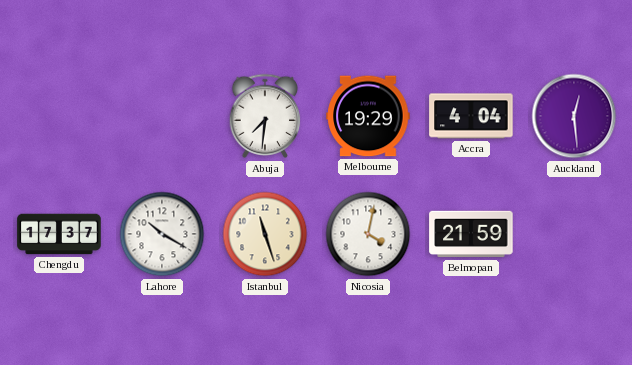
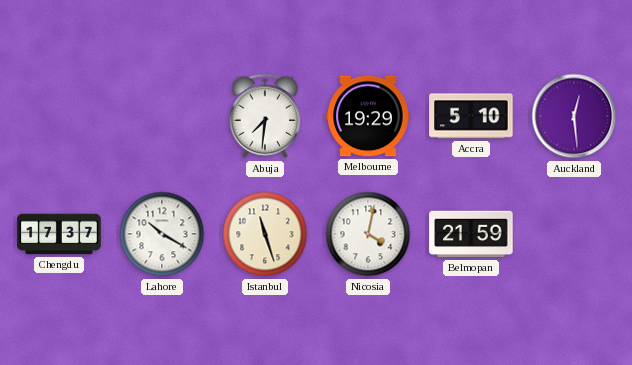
Accra: 4:04 -> 5:10 (471, 116)
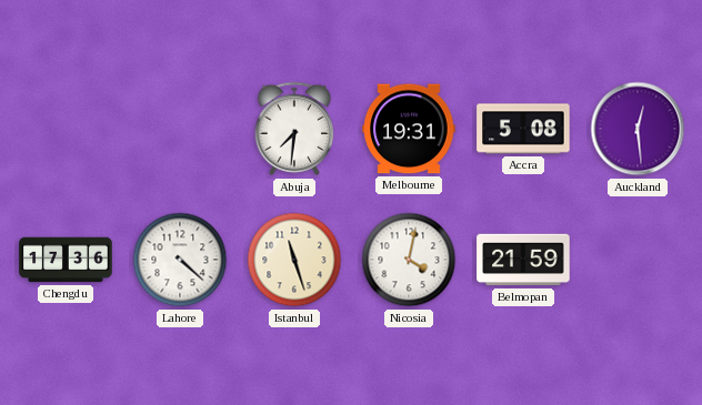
Melbourne: 19:29 -> 19:31 (409, 129)
Accra: 5:10 -> 5:08 (523, 129)
Chengdu: 17:37 -> 17:36 (66, 260)
Lahore: 10:20 -> 4:22 (180, 260)
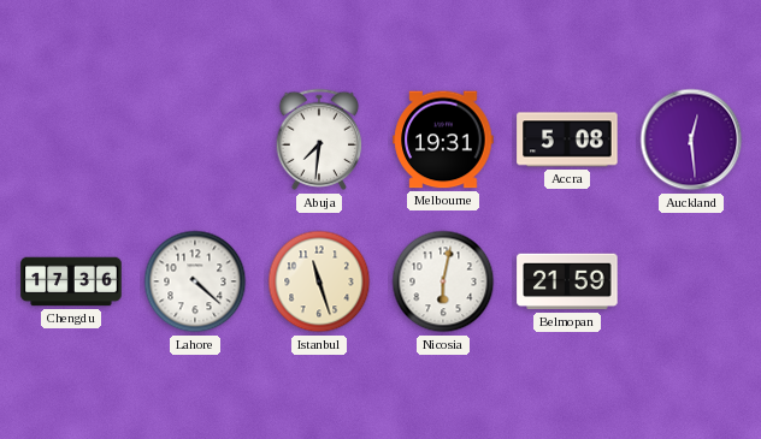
Nicosia: 4:02 -> 6:02 (443, 281)
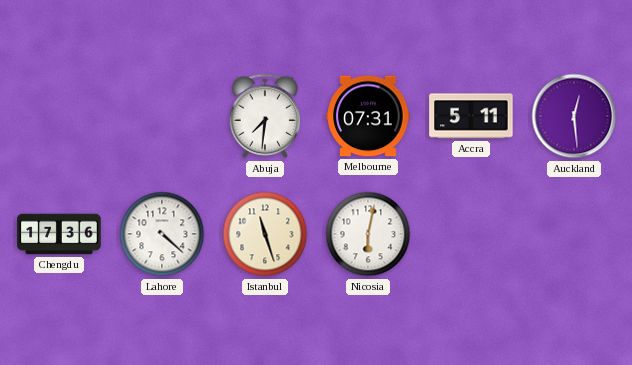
Melbourne: 19:31 -> 07:31 (368, 116)
Accra: 5:08 -> 5:11 (471, 116)
Belmopan: 21:59 -> none (567, 281)
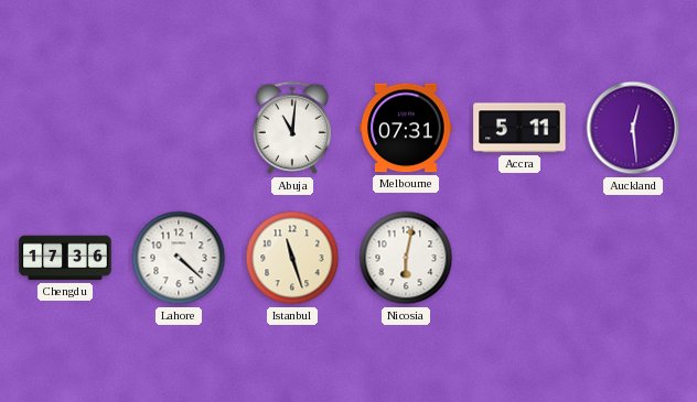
Abuja: 7:31 -> 11:01 (292, 128)
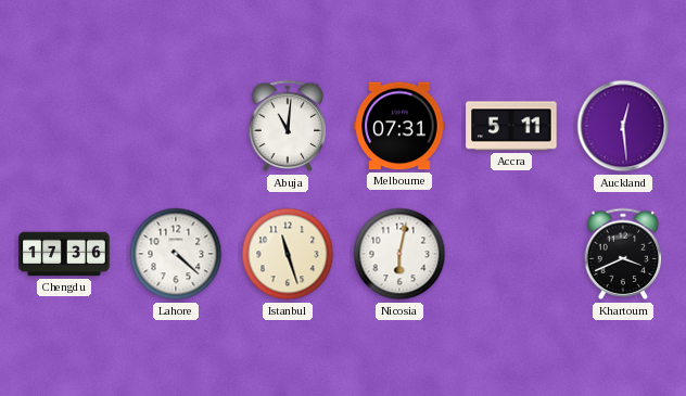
Khartoum: none -> 3:41 (623, 254)
